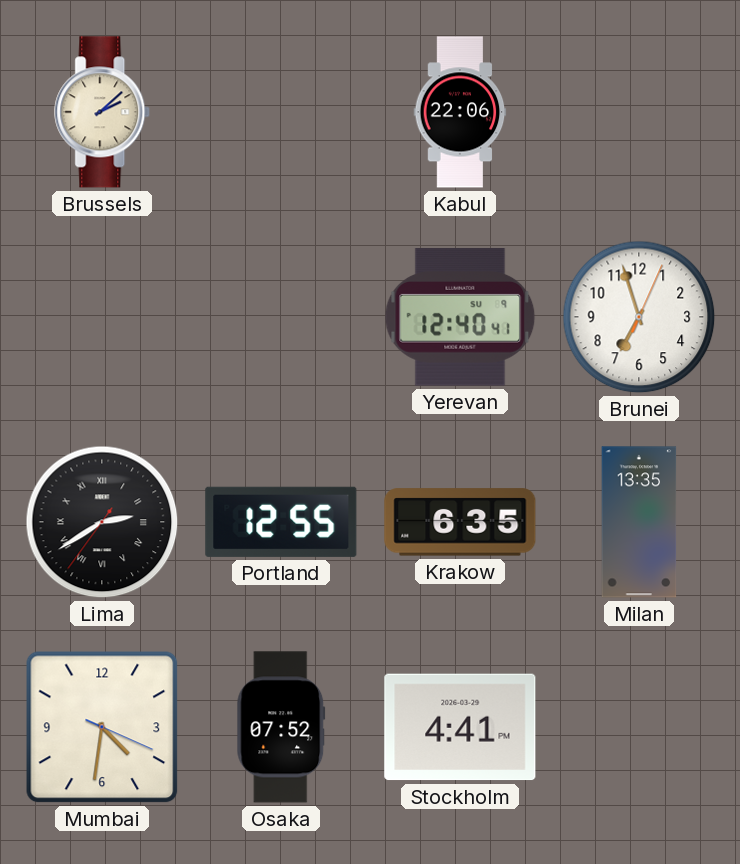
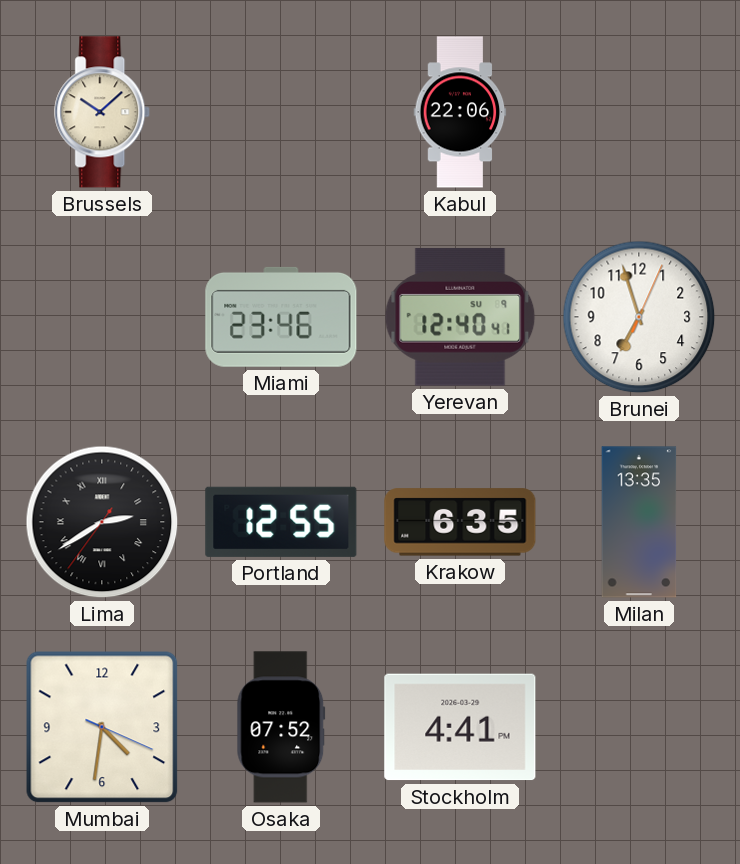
Brussels: 2:08 -> 10:08 (103, 112)
Miami: none -> 23:46 (281, 317)
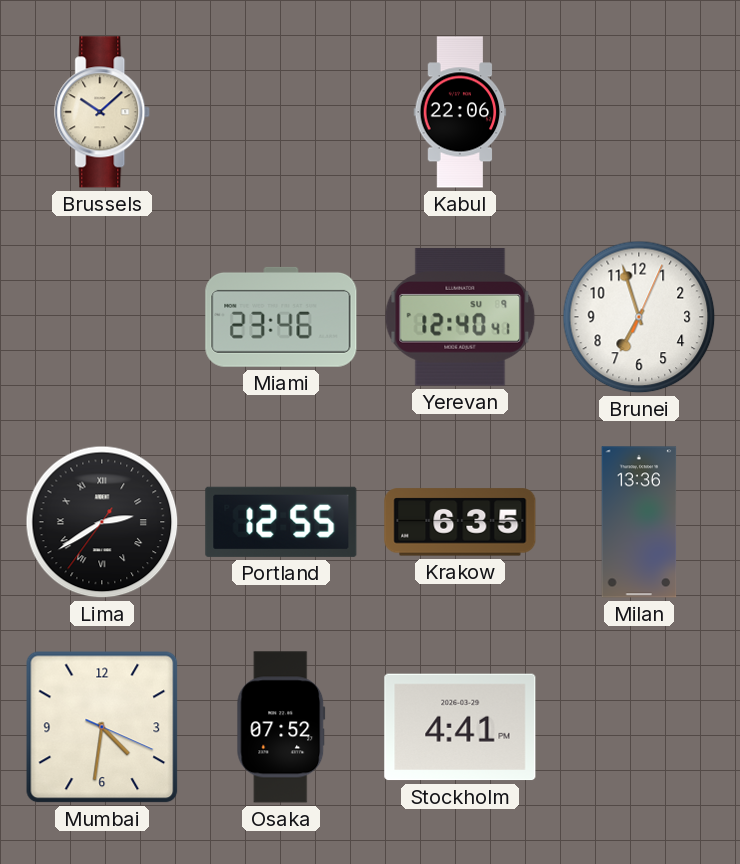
Milan: 13:35 -> 13:36 (639, 522)
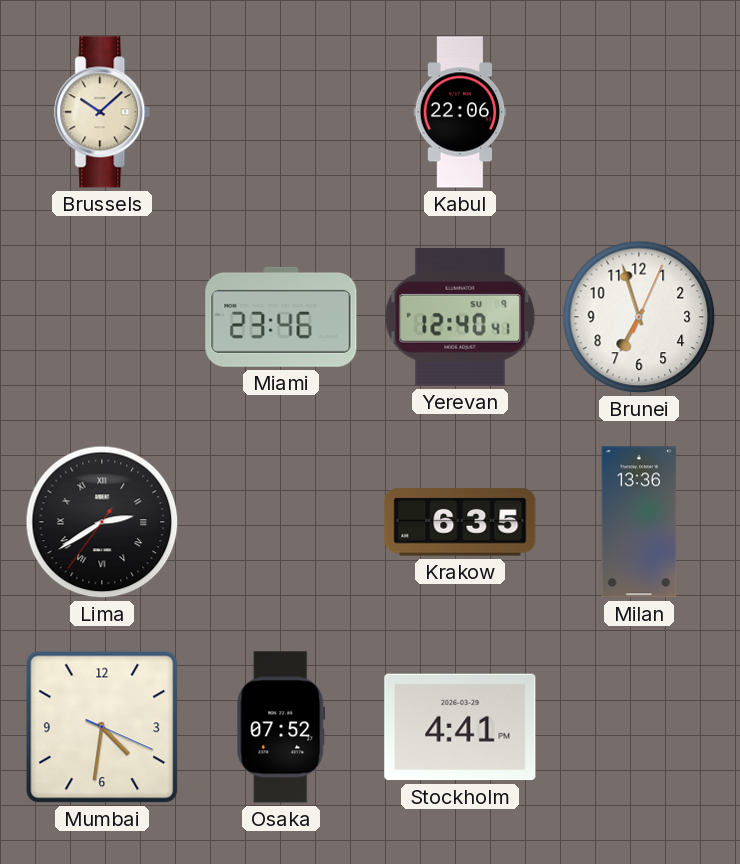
Portland: 12:55 -> none (281, 522)
